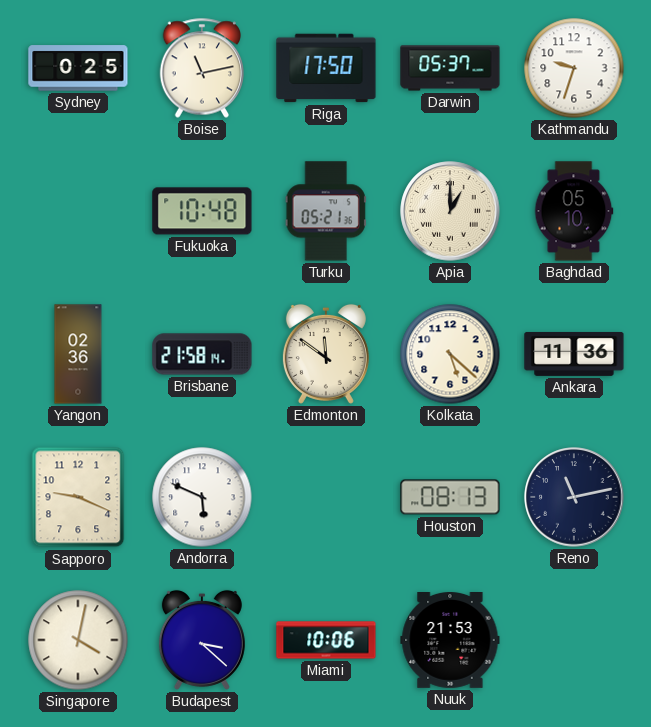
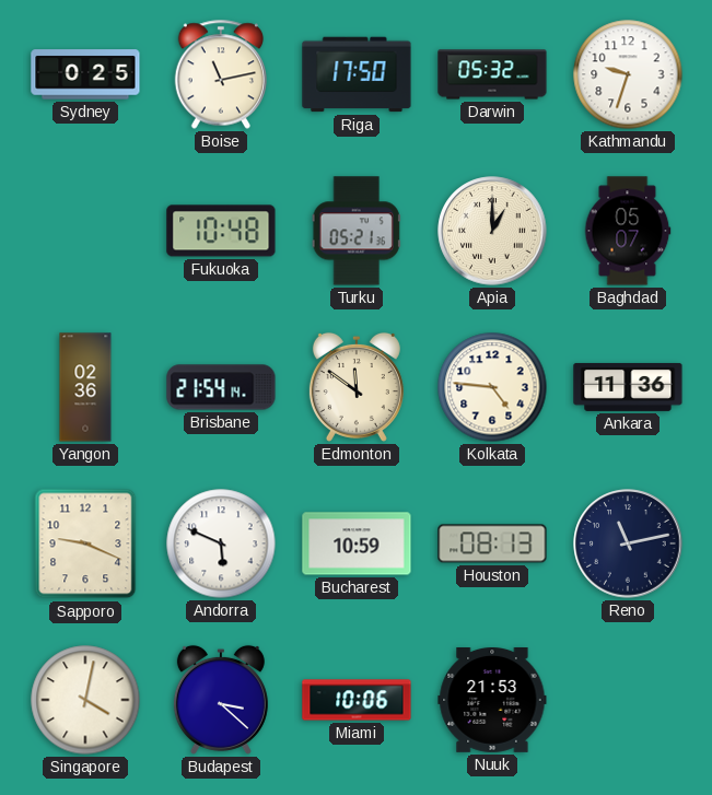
Darwin: 05:37 -> 05:32 (492, 74)
Baghdad: 05:10 -> 05:07 (628, 231)
Brisbane: 21:58 -> 21:54 (221, 387)
Kolkata: 5:22 -> 4:46 (492, 387)
Bucharest: none -> 10:59 (357, 543)
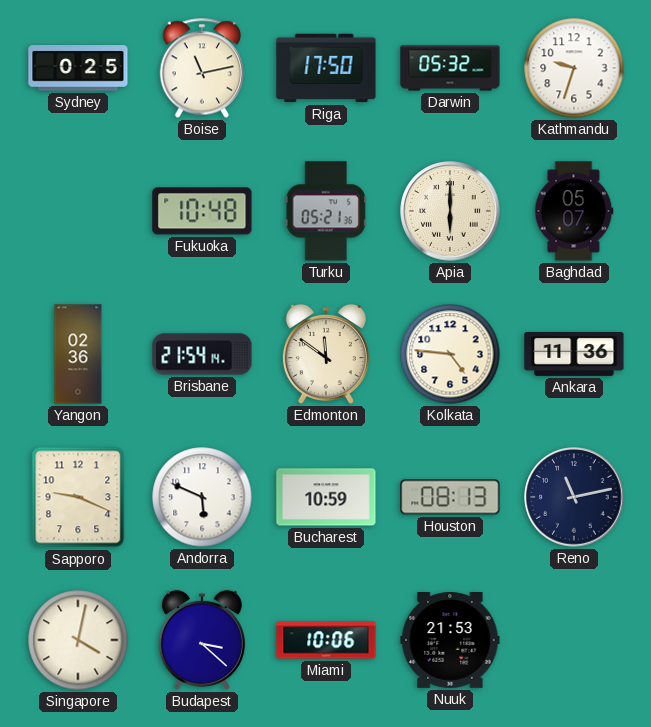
Apia: 1:00 -> 6:00 (450, 211)
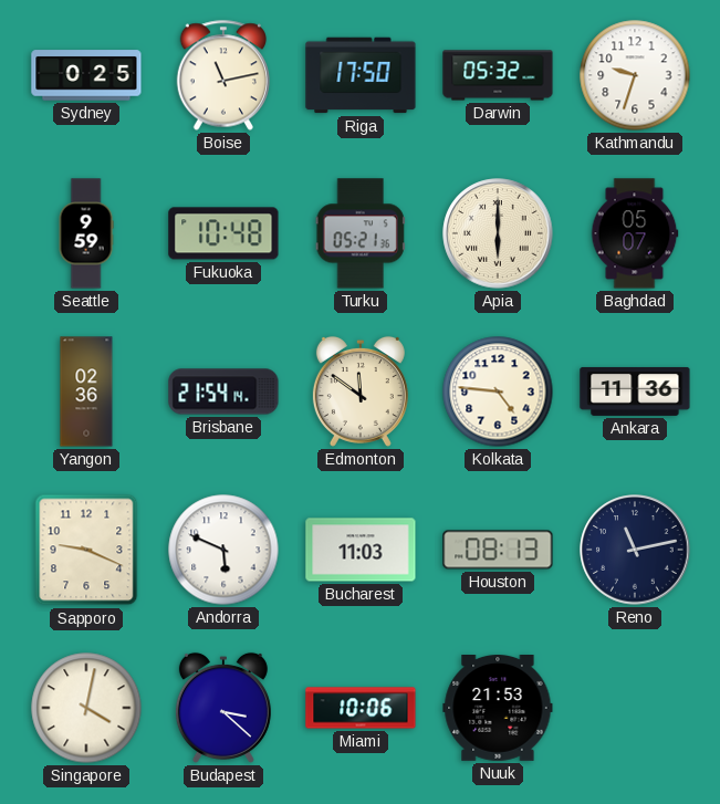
Seattle: none -> 9:59 (86, 233)
Bucharest: 10:59 -> 11:03 (361, 550)
